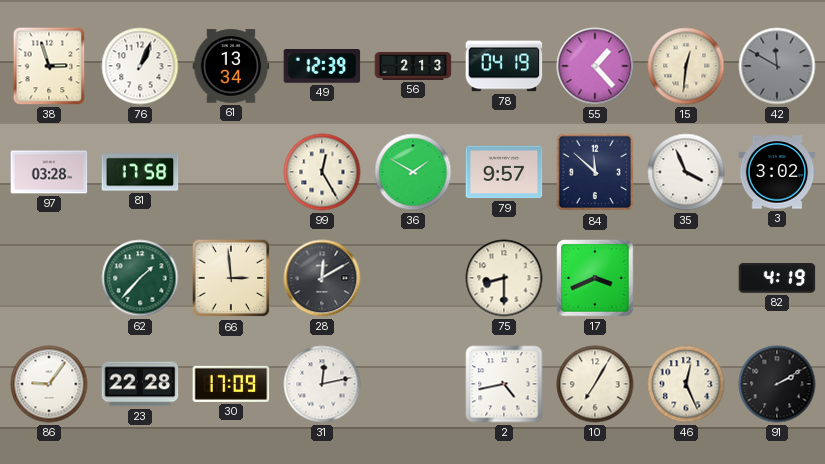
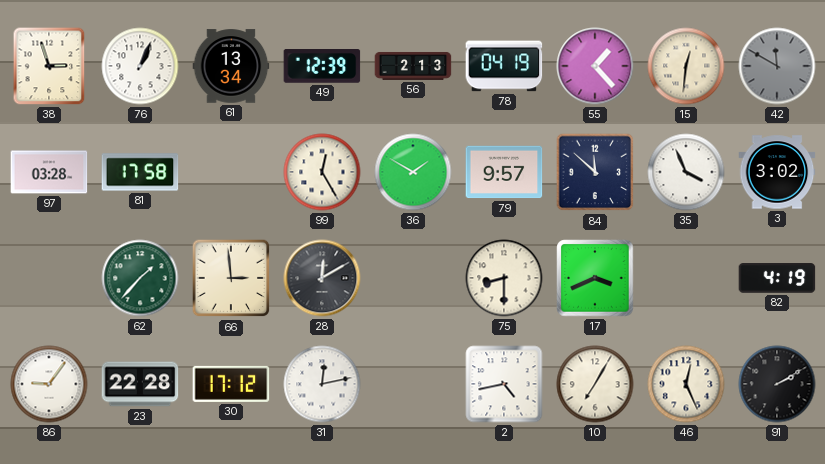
30: 17:09 -> 17:12 (231, 384)
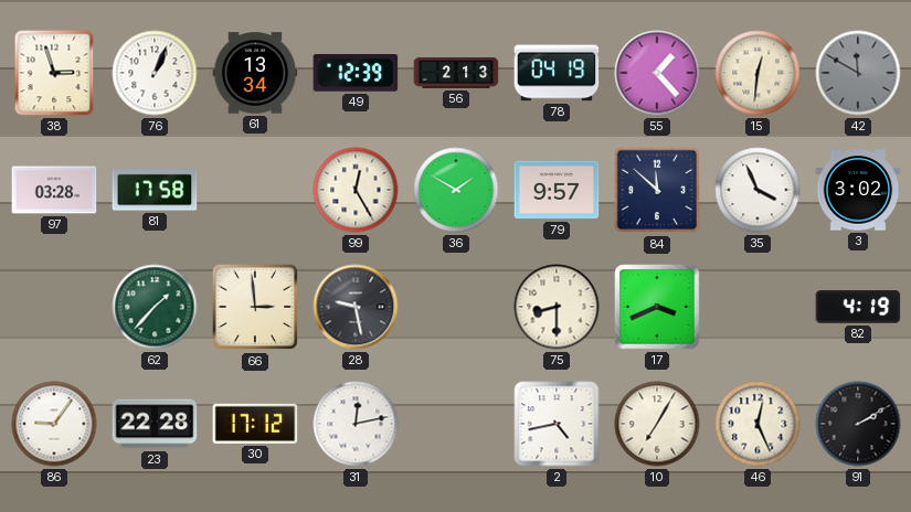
28: 12:10 -> 9:28 (356, 307)
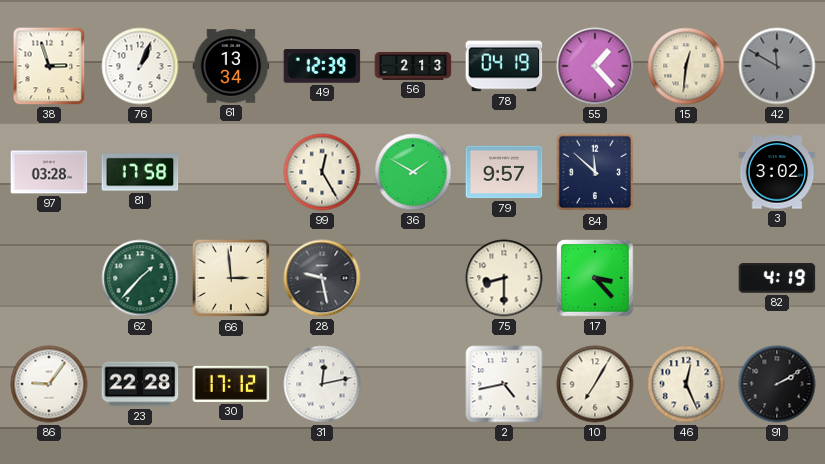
35: 3:56 -> none (758, 190)
17: 3:41 -> 3:23 (595, 278)
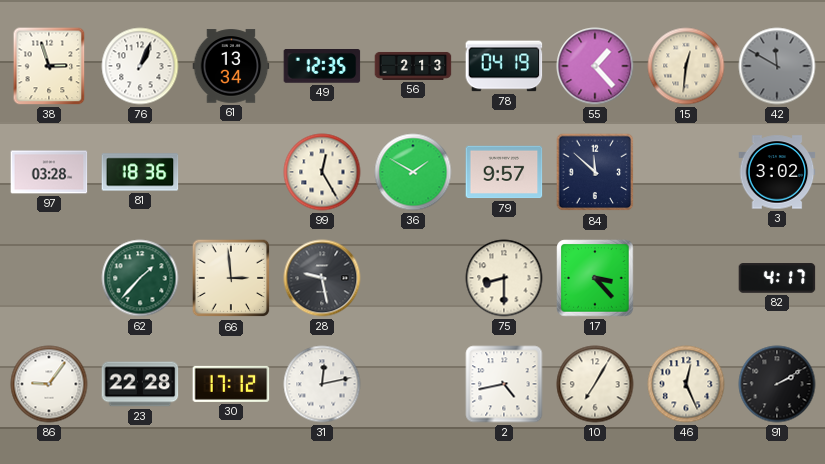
49: 12:39 -> 12:35 (322, 67)
81: 17:58 -> 18:36 (140, 172)
82: 4:19 -> 4:17 (777, 278)
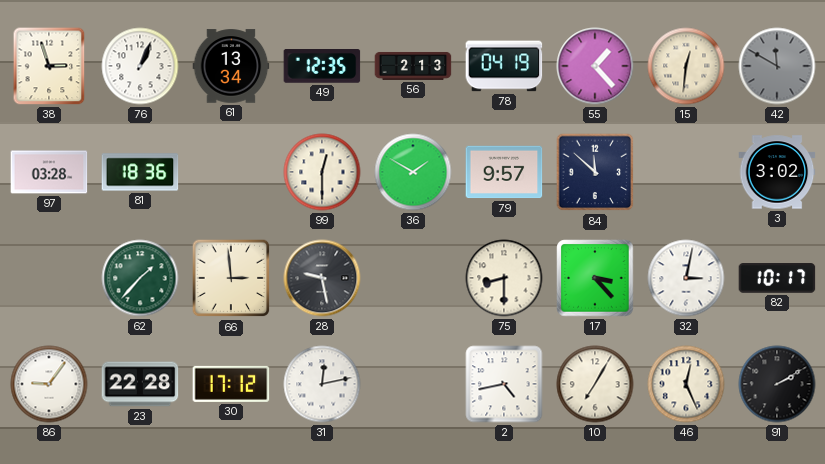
99: 12:25 -> 12:30 (322, 172)
32: none -> 3:02 (686, 278)
82: 4:17 -> 10:17 (777, 278)
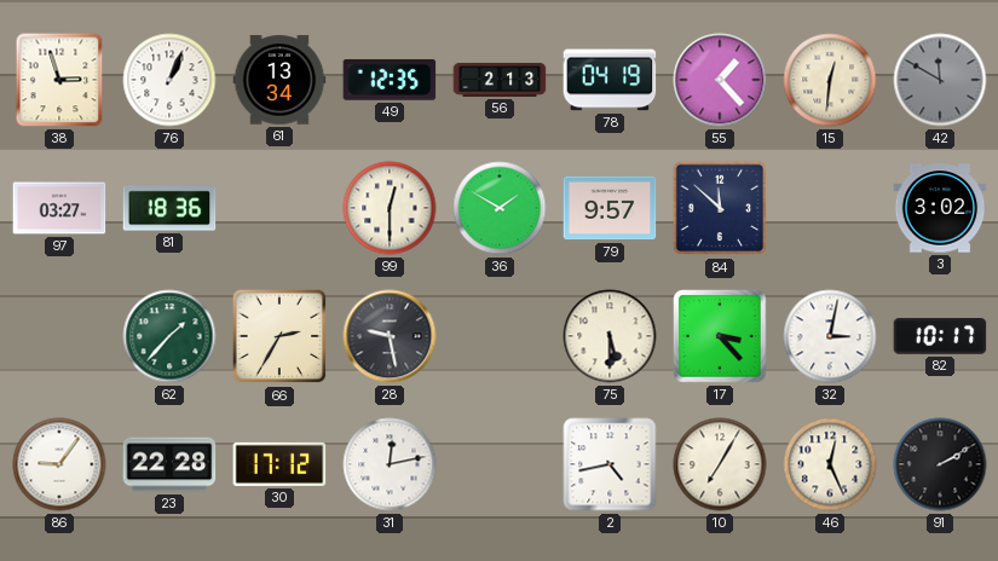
97: 03:28 -> 03:27 (59, 208)
66: 2:59 -> 2:35 (279, 336)
75: 8:30 -> 5:30 (610, 336)
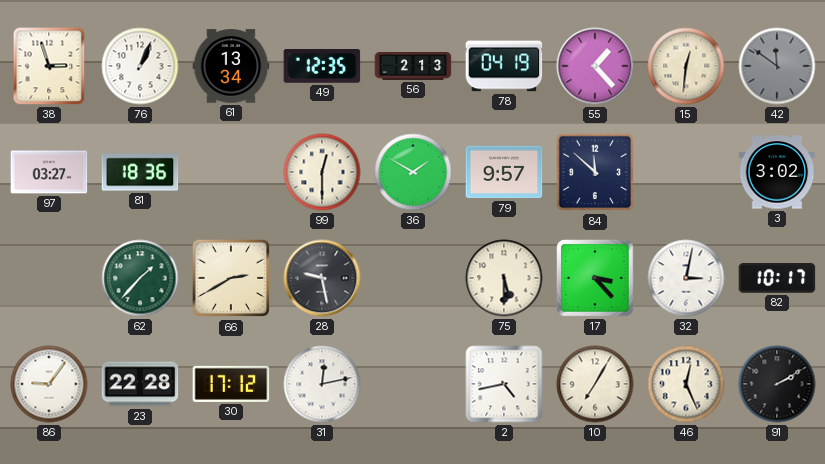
42: 11:50 -> 11:51 (777, 66)
66: 2:35 -> 2:40 (231, 278)
